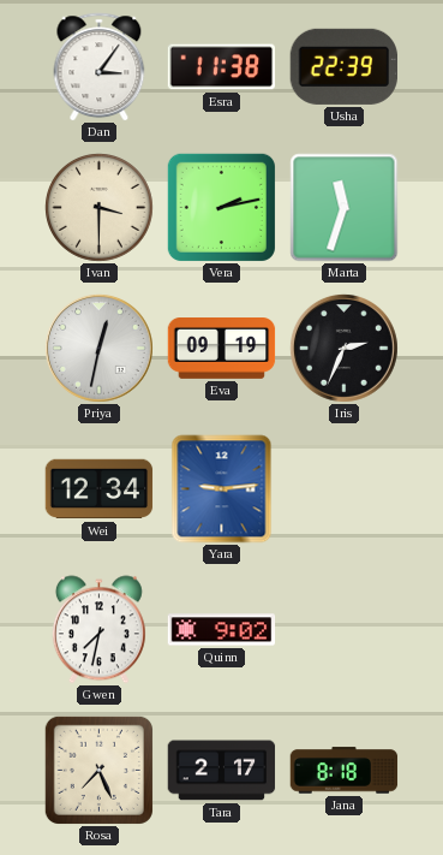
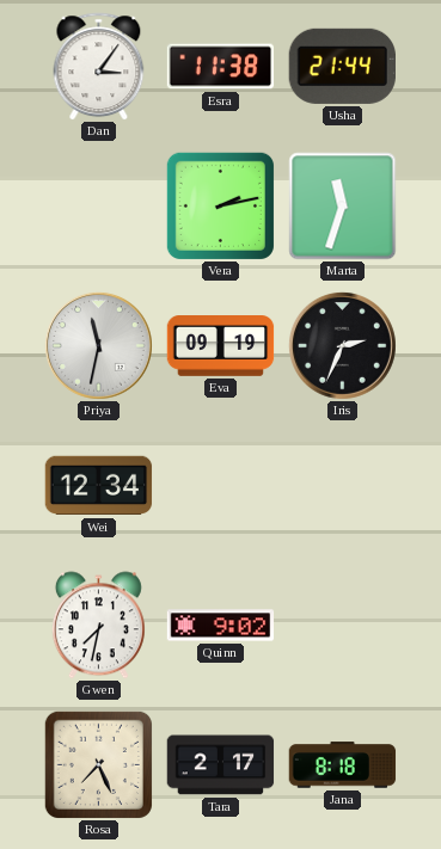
Usha: 22:39 -> 21:44 (342, 66)
Ivan: 3:30 -> none (100, 208)
Priya: 12:32 -> 11:32 (98, 345)
Yara: 9:14 -> none (222, 489)
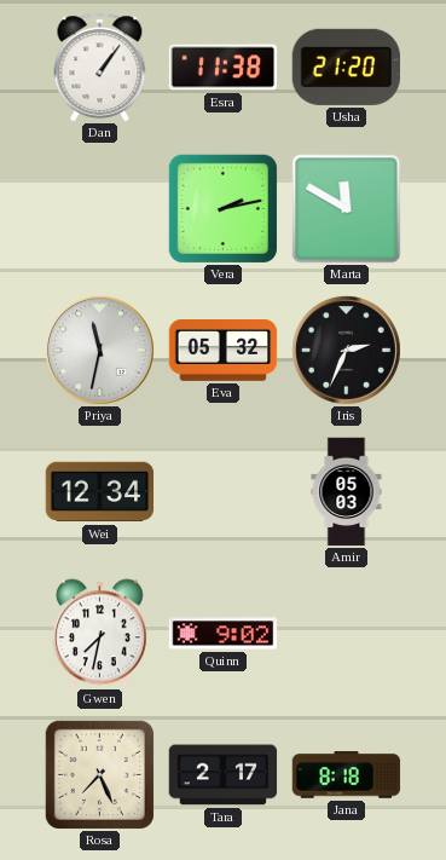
Dan: 3:06 -> 1:06 (100, 68)
Usha: 21:44 -> 21:20 (346, 67)
Marta: 11:33 -> 11:50 (347, 209)
Eva: 09:19 -> 05:32 (224, 351)
Amir: none -> 05:03 (347, 492)
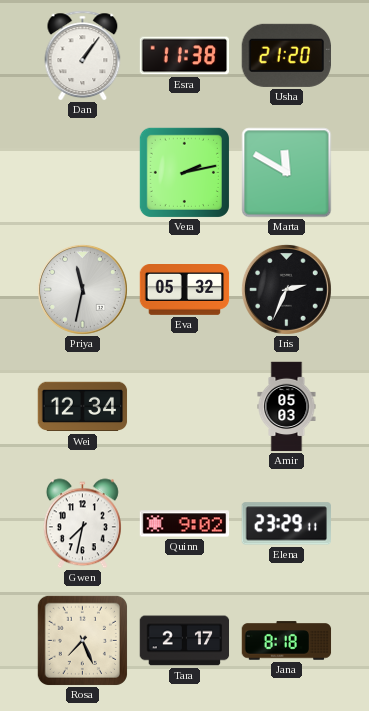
Elena: none -> 23:29 (286, 524)
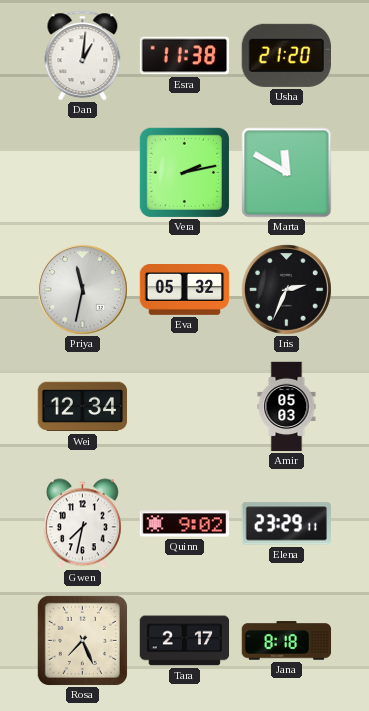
Dan: 1:06 -> 1:01 (83, 56)
